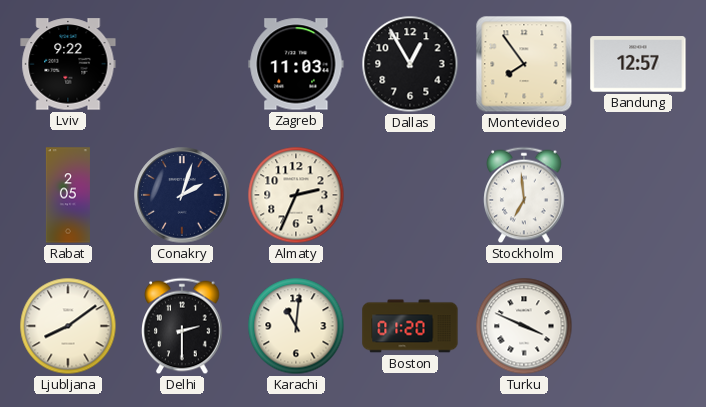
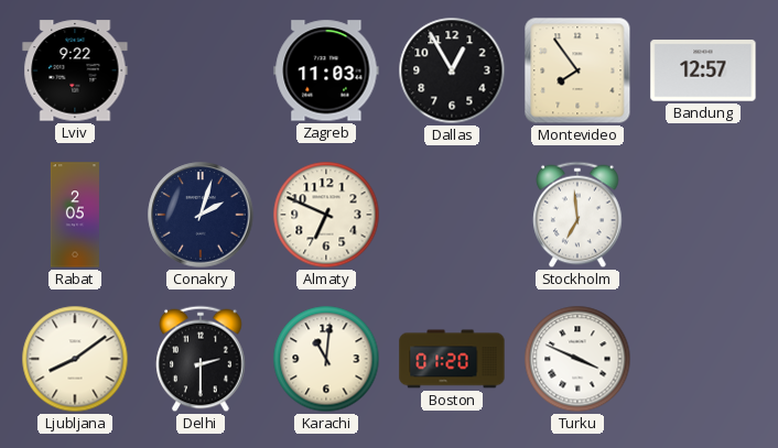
Almaty: 2:34 -> 6:49 (326, 215)
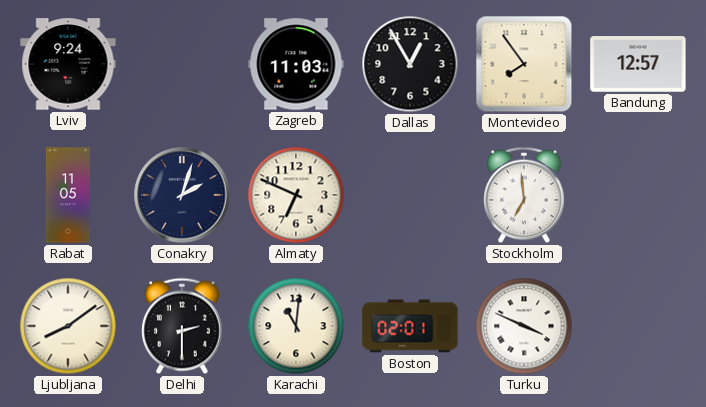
Lviv: 9:22 -> 9:24 (68, 64)
Rabat: 2:05 -> 11:05 (68, 195)
Boston: 01:20 -> 02:01 (410, 326)
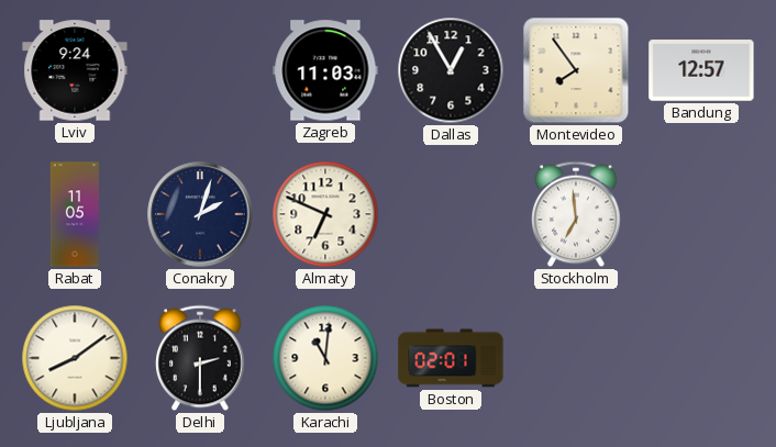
Turku: 3:49 -> none (524, 326)
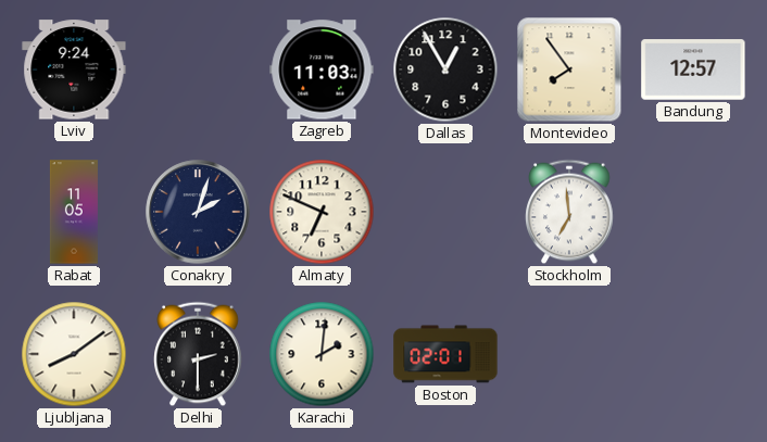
Karachi: 11:01 -> 2:01 (322, 354)
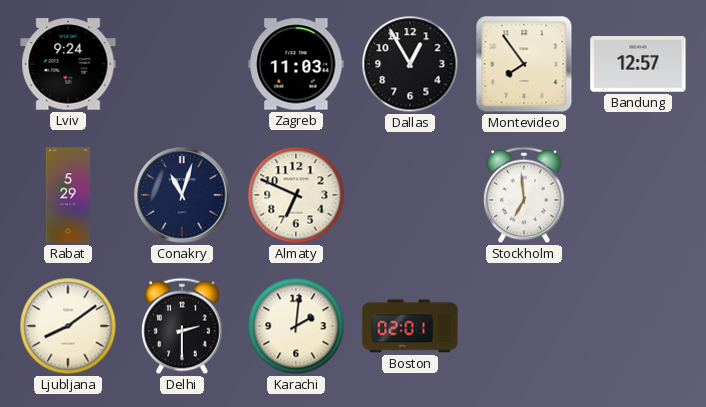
Rabat: 11:05 -> 5:29 (68, 195)
Conakry: 2:03 -> 11:03 (182, 195)
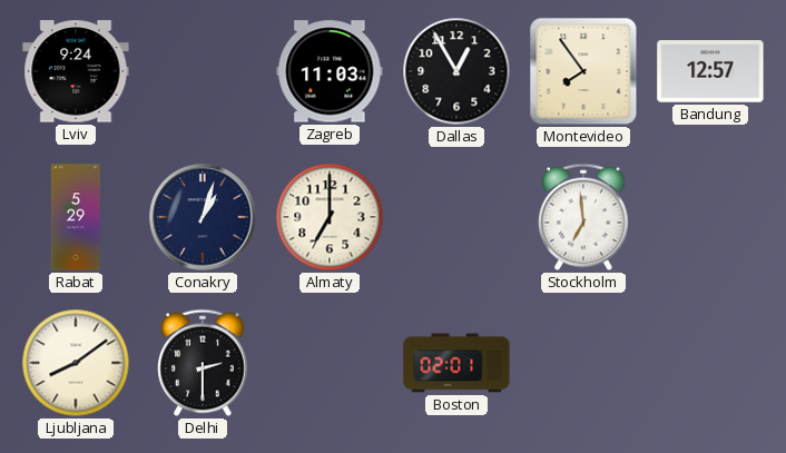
Conakry: 11:03 -> 1:03 (203, 217)
Almaty: 6:49 -> 7:00 (330, 217)
Karachi: 2:01 -> none (296, 326)
